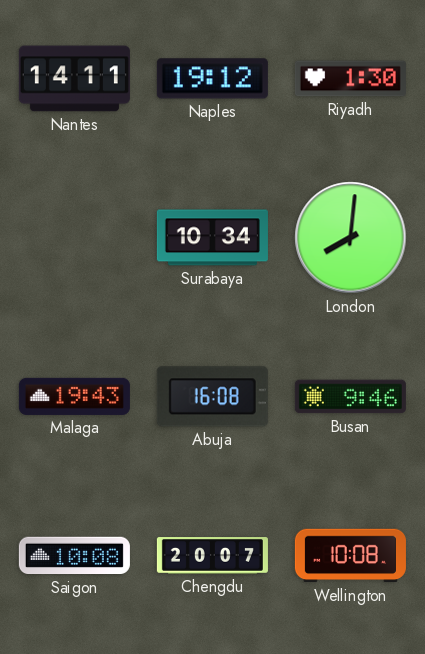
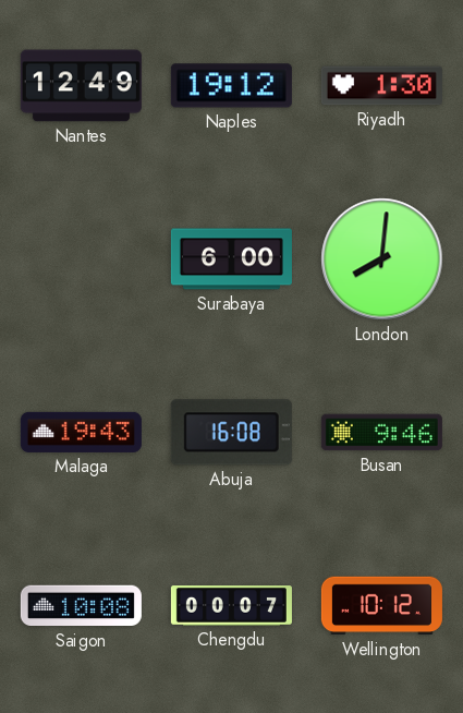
Nantes: 14:11 -> 12:49 (81, 86)
Surabaya: 10:34 -> 6:00 (231, 259)
Chengdu: 20:07 -> 00:07 (231, 606)
Wellington: 10:08 -> 10:12 (381, 606)
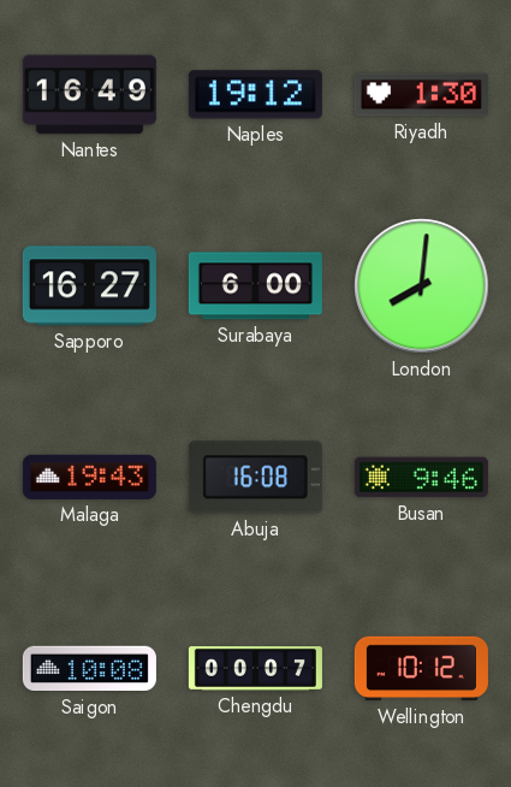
Nantes: 12:49 -> 16:49 (89, 95)
Sapporo: none -> 16:27 (89, 286)
